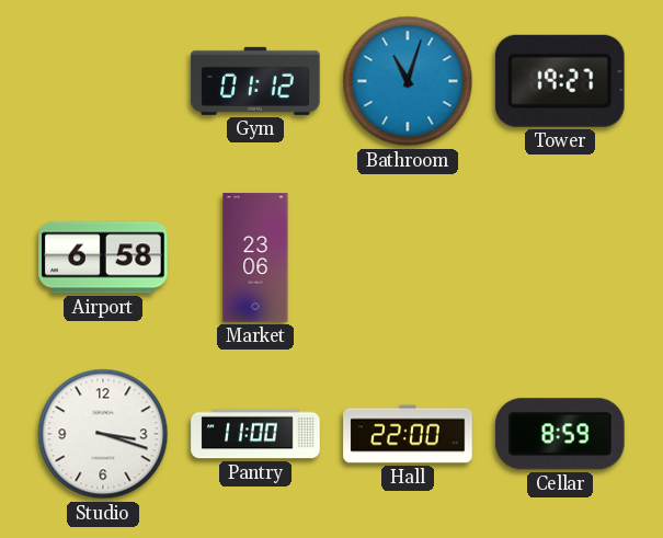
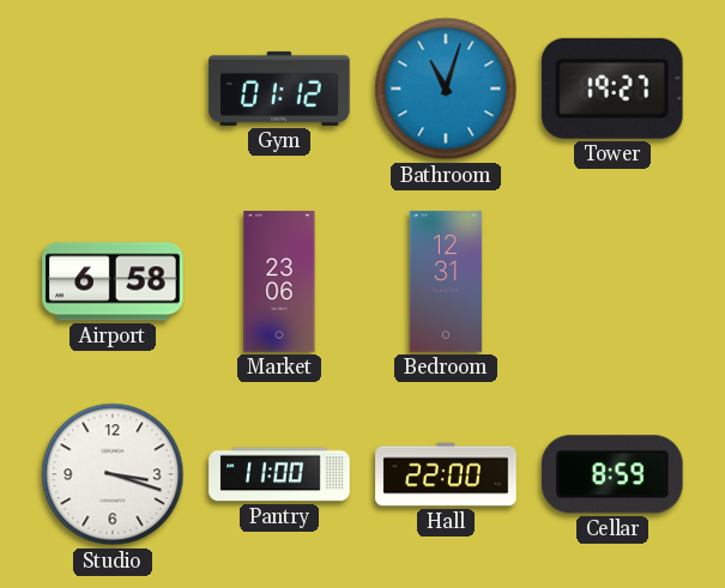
Bedroom: none -> 12:31 (446, 281)
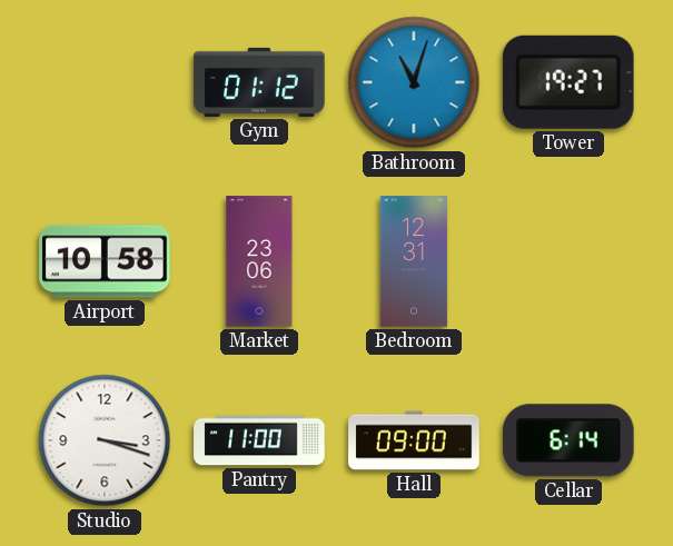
Airport: 6:58 -> 10:58 (105, 261)
Hall: 22:00 -> 09:00 (414, 440)
Cellar: 8:59 -> 6:14 (568, 440)
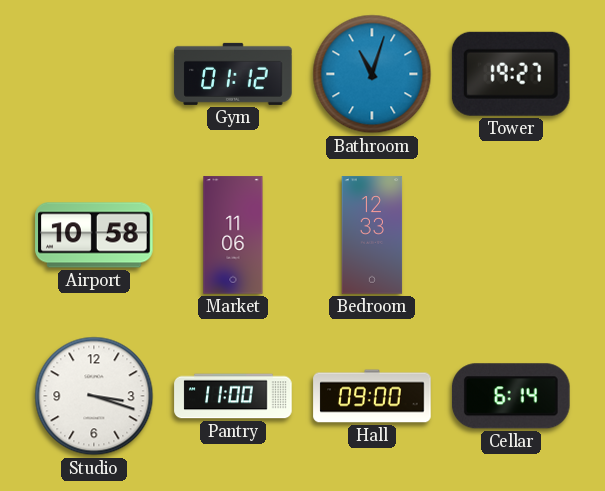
Market: 23:06 -> 11:06 (233, 235)
Bedroom: 12:31 -> 12:33 (372, 235)
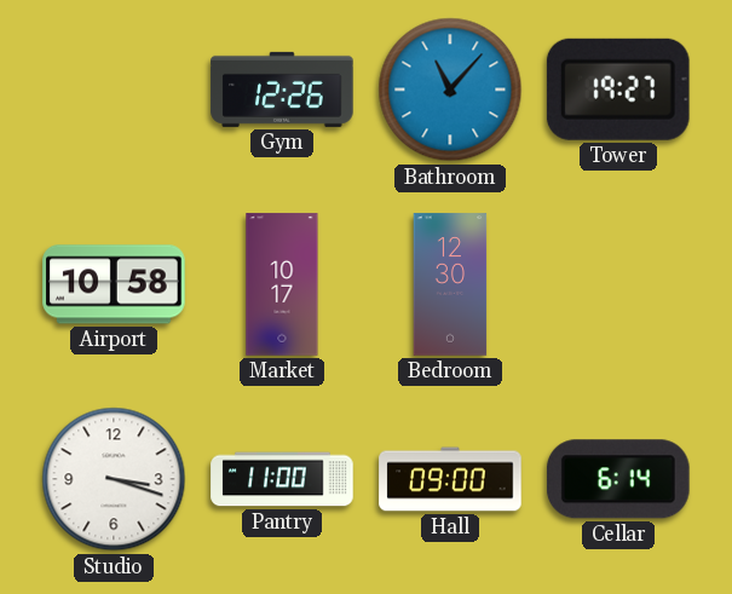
Gym: 01:12 -> 12:26 (282, 90)
Bathroom: 11:03 -> 11:07 (450, 90)
Market: 11:06 -> 10:17 (282, 284)
Bedroom: 12:33 -> 12:30 (450, 284)
